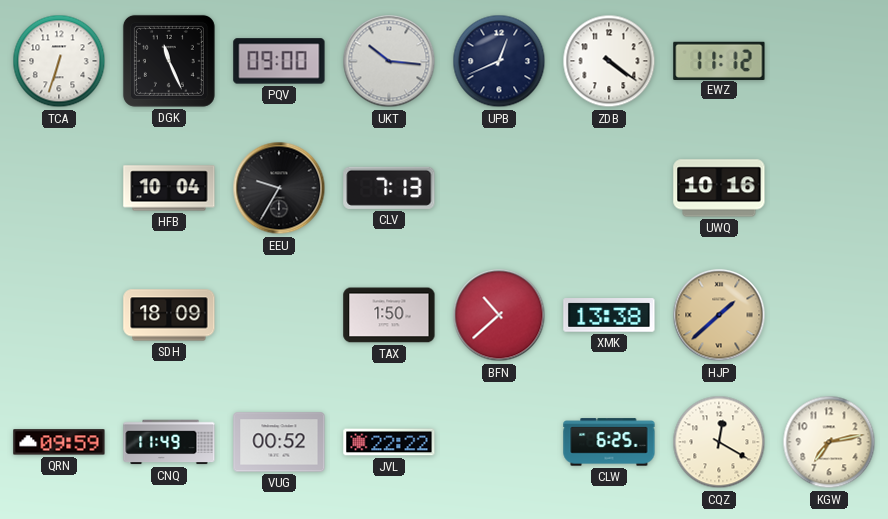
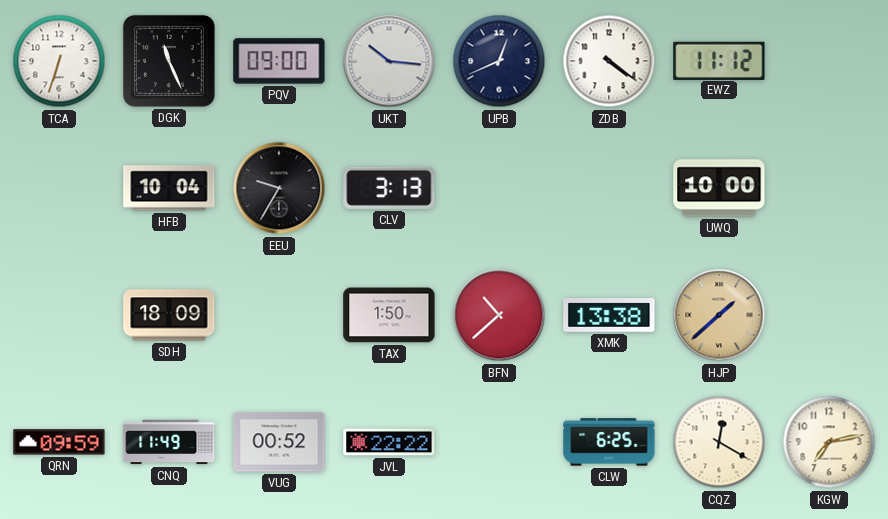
CLV: 7:13 -> 3:13 (389, 188)
UWQ: 10:16 -> 10:00 (719, 188)
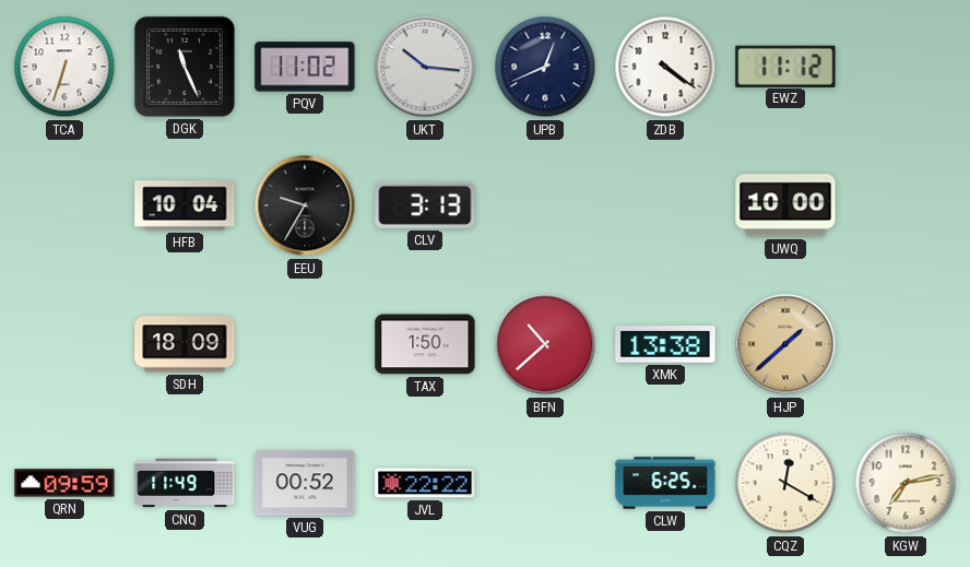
PQV: 09:00 -> 11:02 (305, 67)
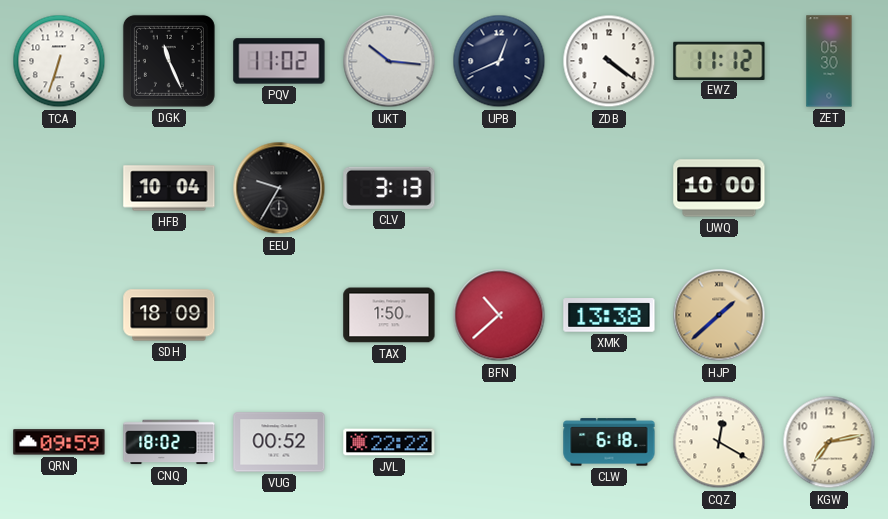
ZET: none -> 05:30 (829, 61)
CNQ: 11:49 -> 18:02 (169, 442)
CLW: 6:25 -> 6:18 (609, 442)
